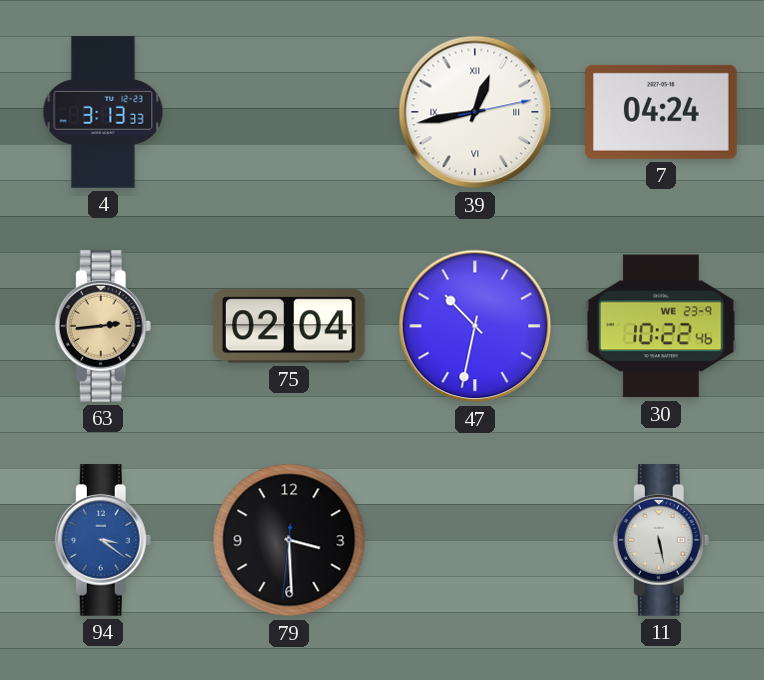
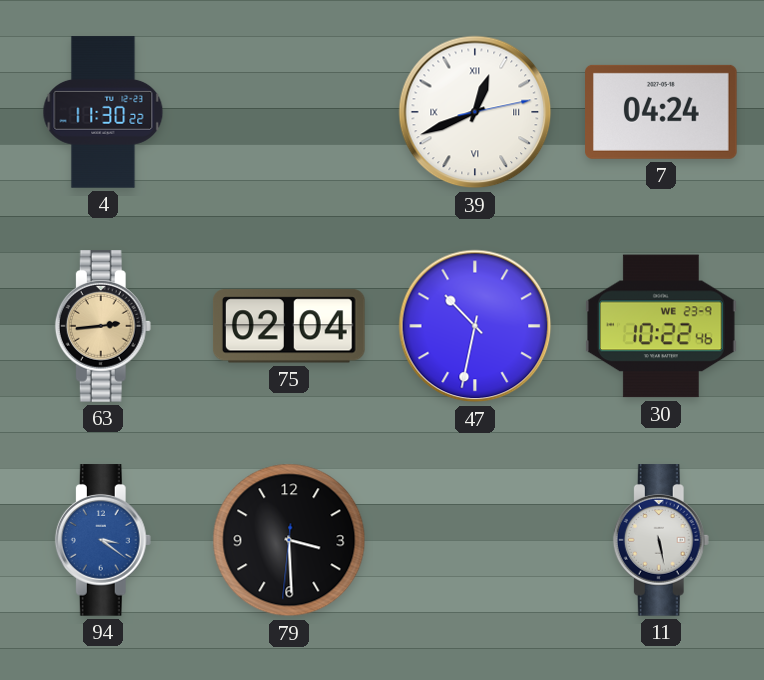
4: 3:13 -> 11:30 (103, 112)
39: 12:43 -> 12:41 (475, 112)
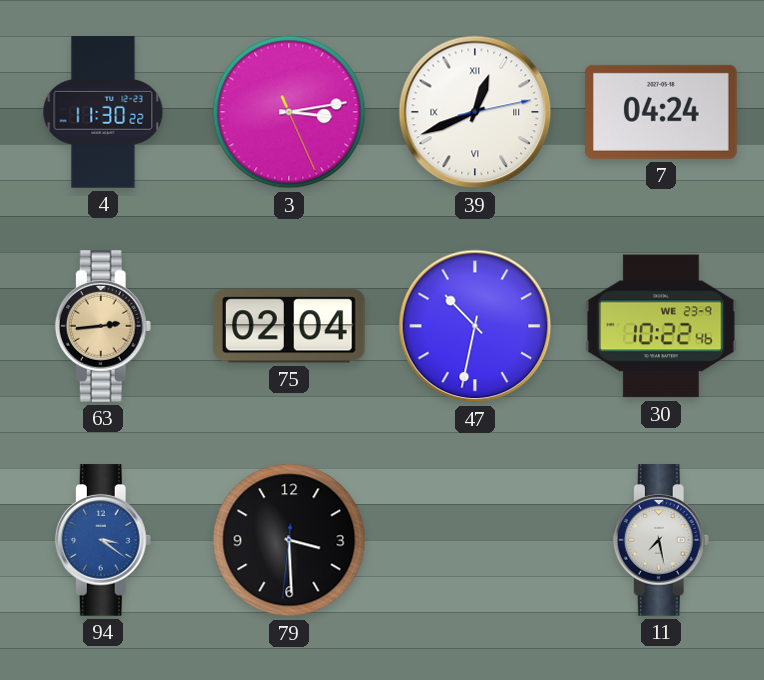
3: none -> 3:13 (289, 112)
11: 5:28 -> 7:28 (661, 540)
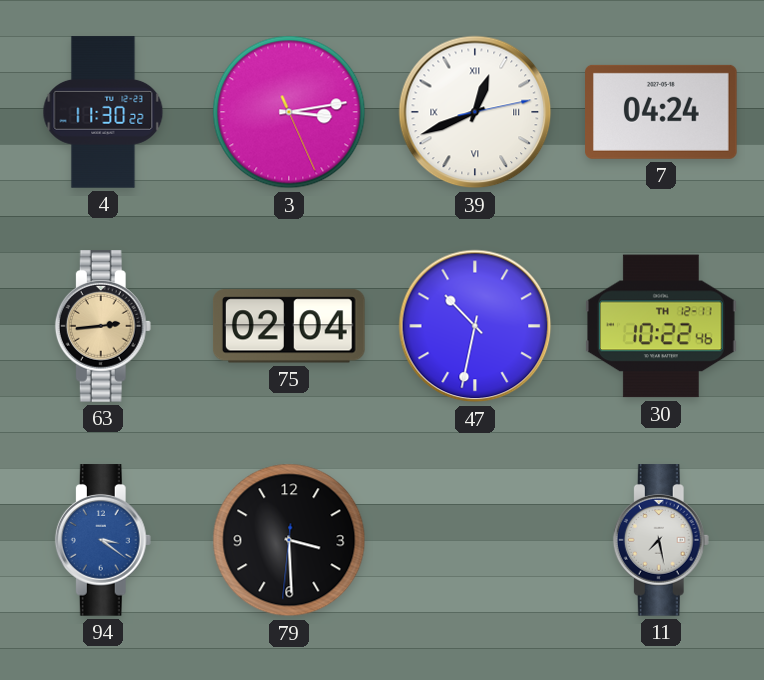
30 date: WE 23-9 -> TH 12-11 (661, 326)
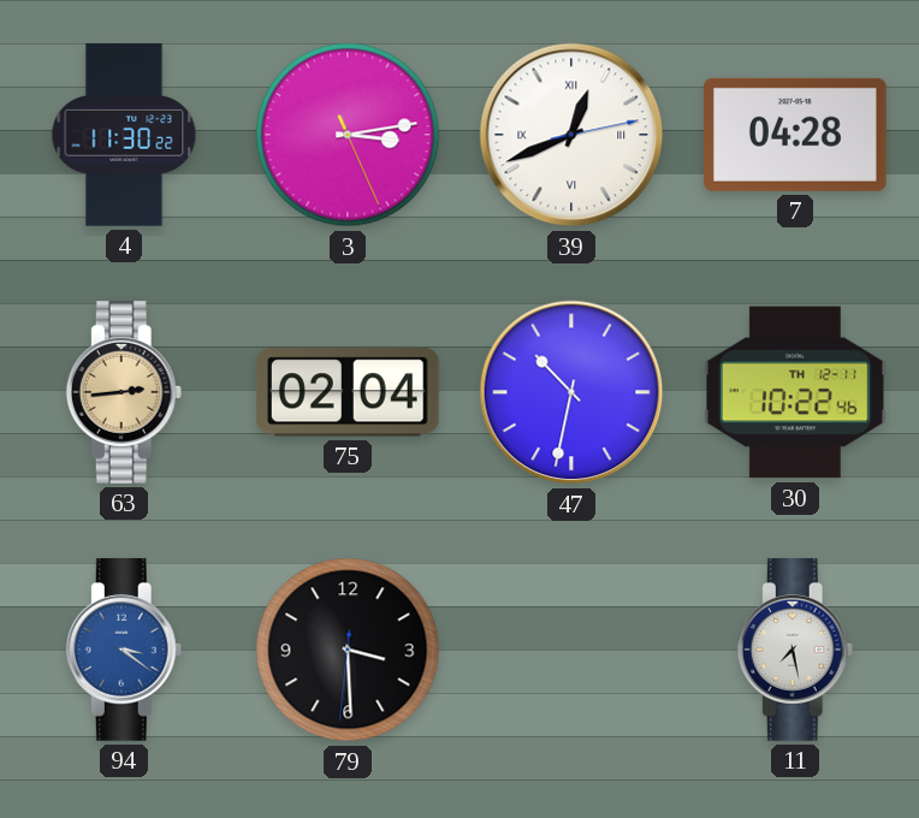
7: 04:24 -> 04:28 (796, 135)
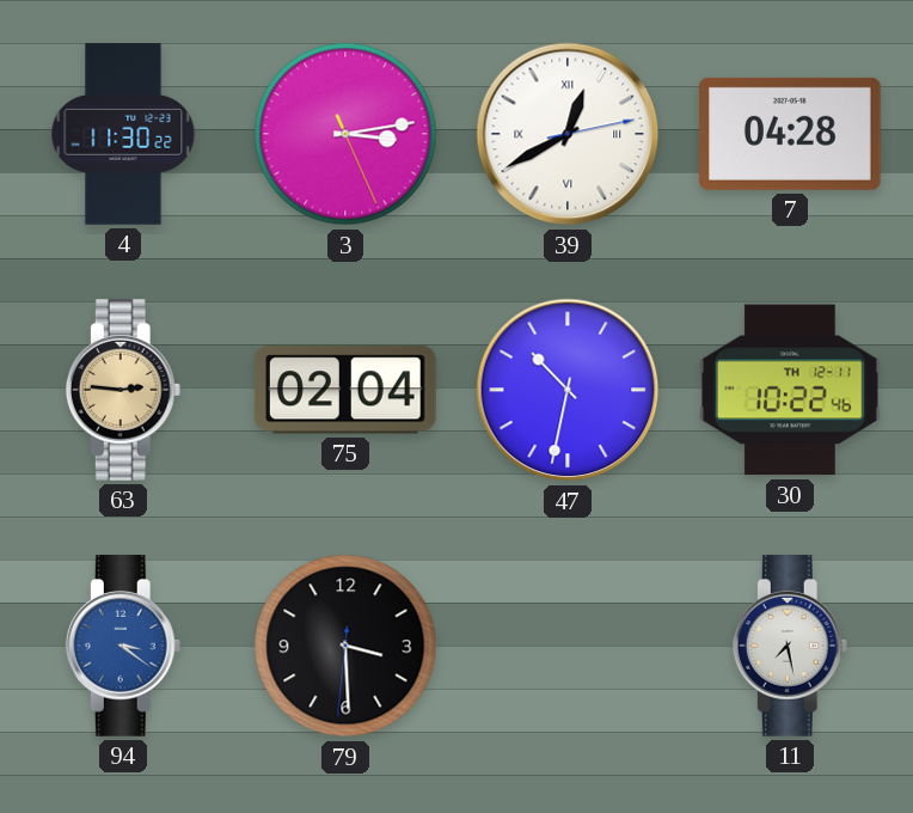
39: 12:41 -> 12:40 (568, 134)
63: 2:44 -> 2:46 (123, 390)
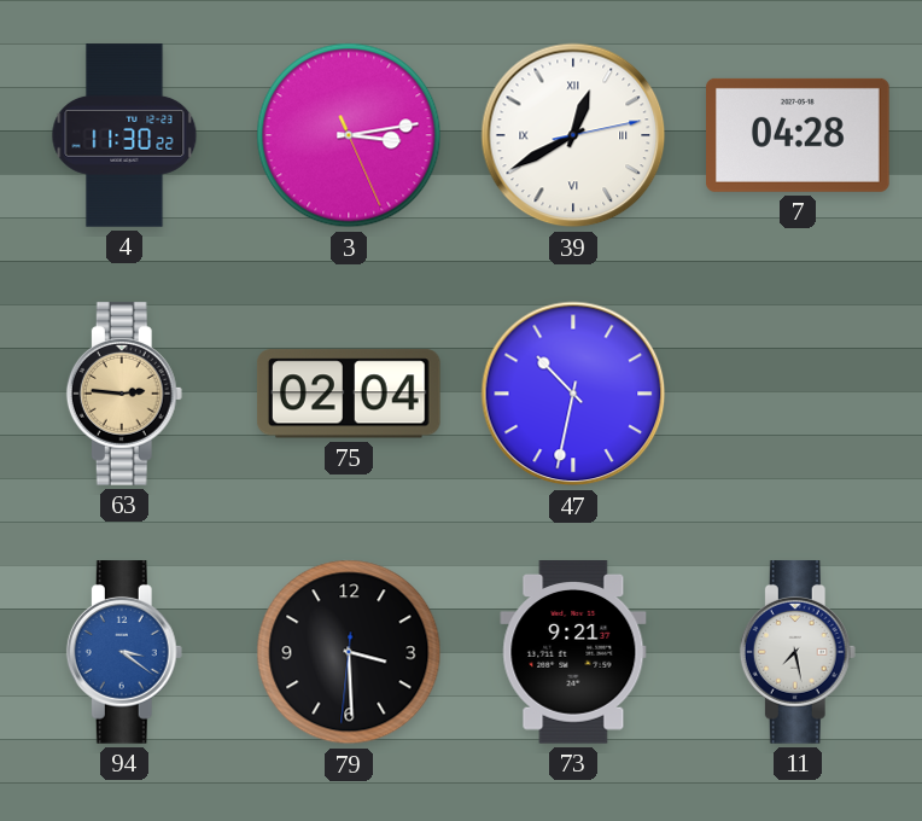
30: 10:22 -> none (790, 390)
73: none -> 9:21 (573, 653)
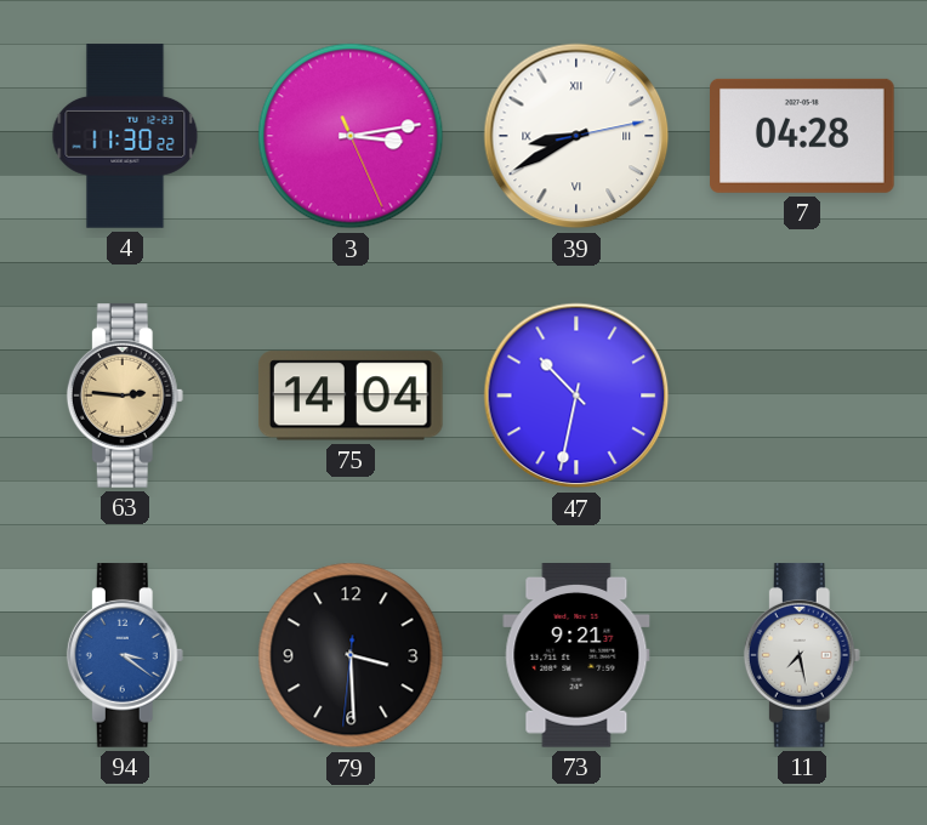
39: 12:40 -> 8:40 (576, 136)
75: 02:04 -> 14:04 (351, 396)
